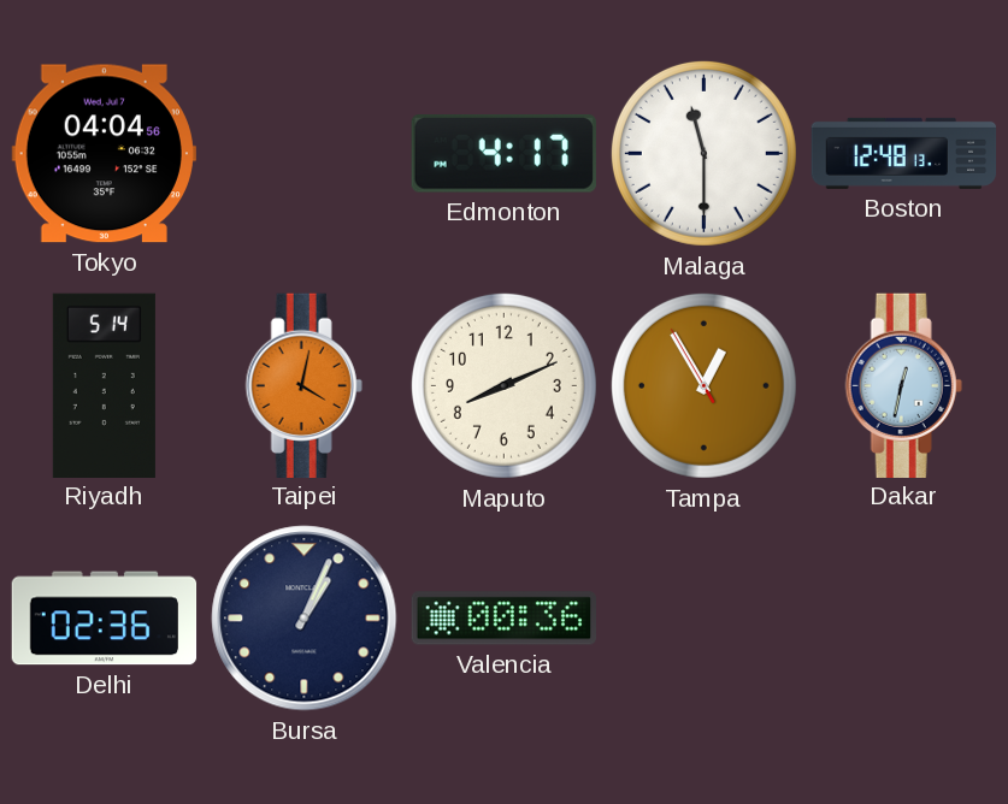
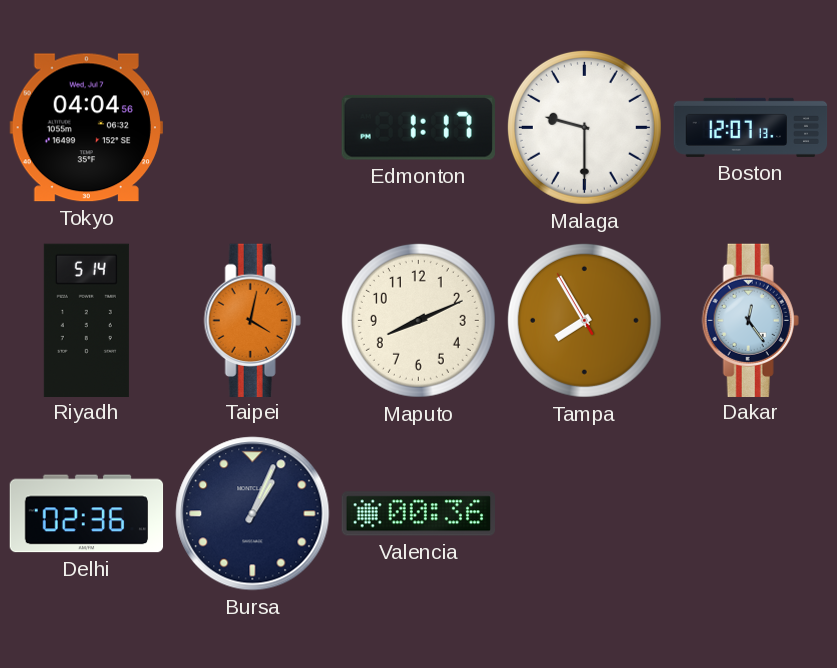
Edmonton: 4:17 -> 1:17 (418, 128)
Malaga: 11:30 -> 9:30 (584, 127)
Boston: 12:48 -> 12:07 (751, 127)
Tampa: 12:54 -> 7:54 (584, 320)
Dakar: 12:32 -> 12:24 (750, 320)
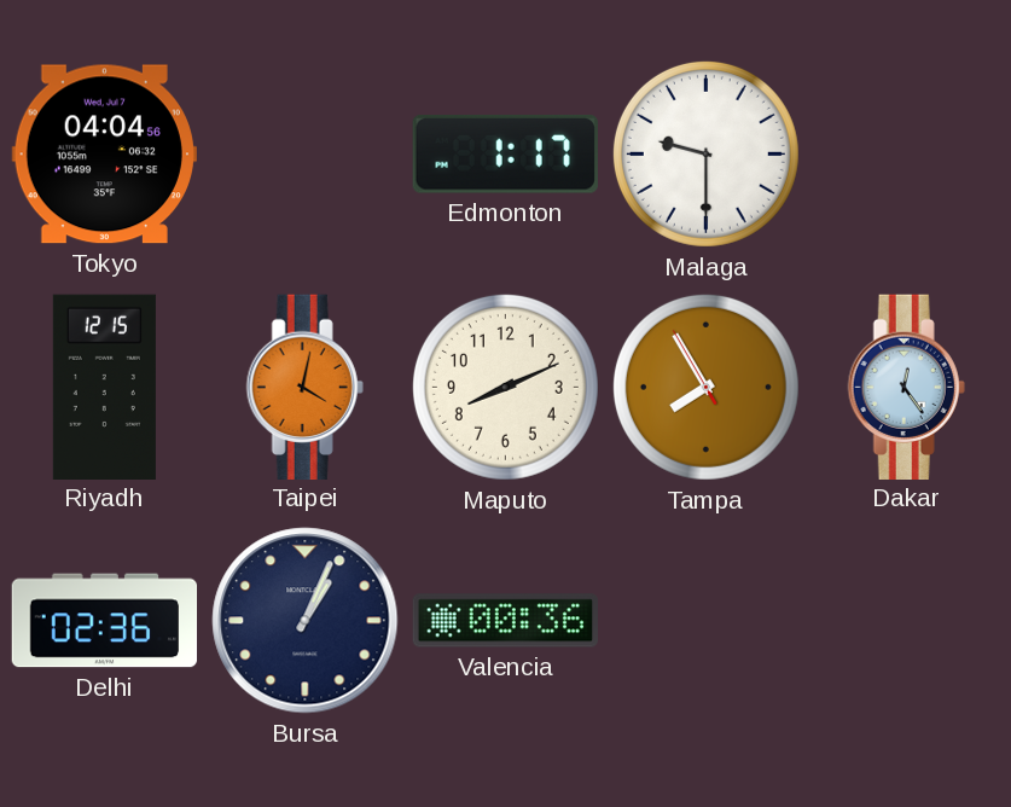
Boston: 12:07 -> none (751, 127)
Riyadh: 5:14 -> 12:15 (104, 387)
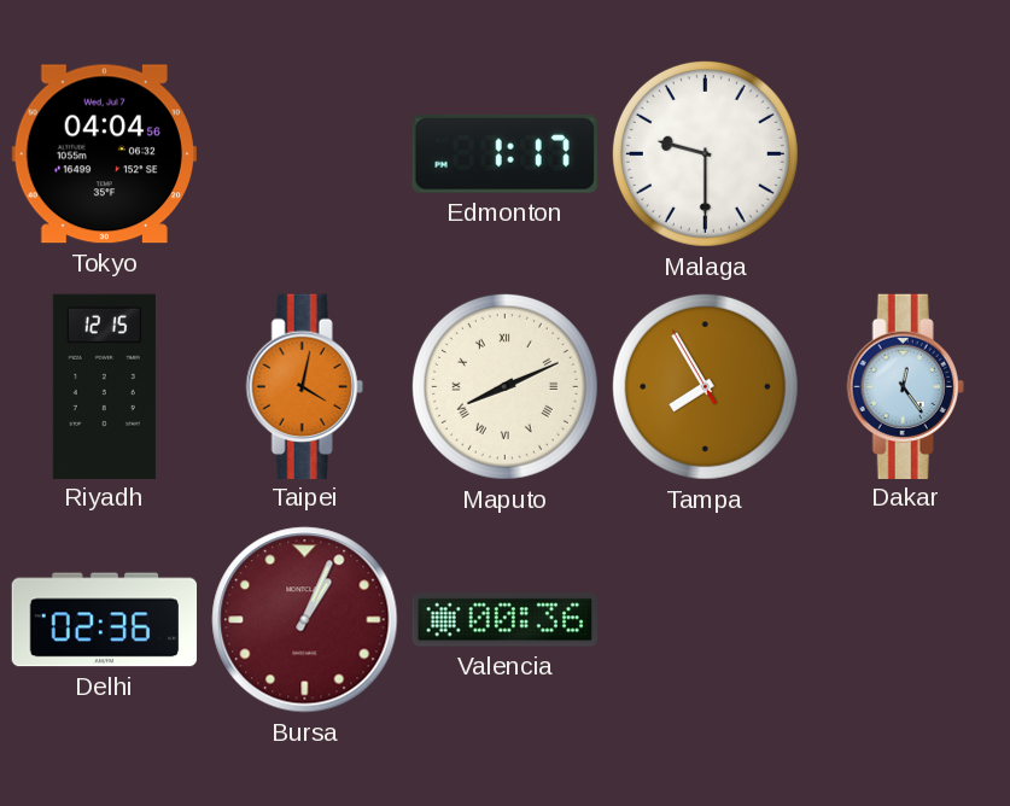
Maputo numerals: Arabic -> Roman (504, 386)
Bursa dial: navy -> burgundy (305, 620)
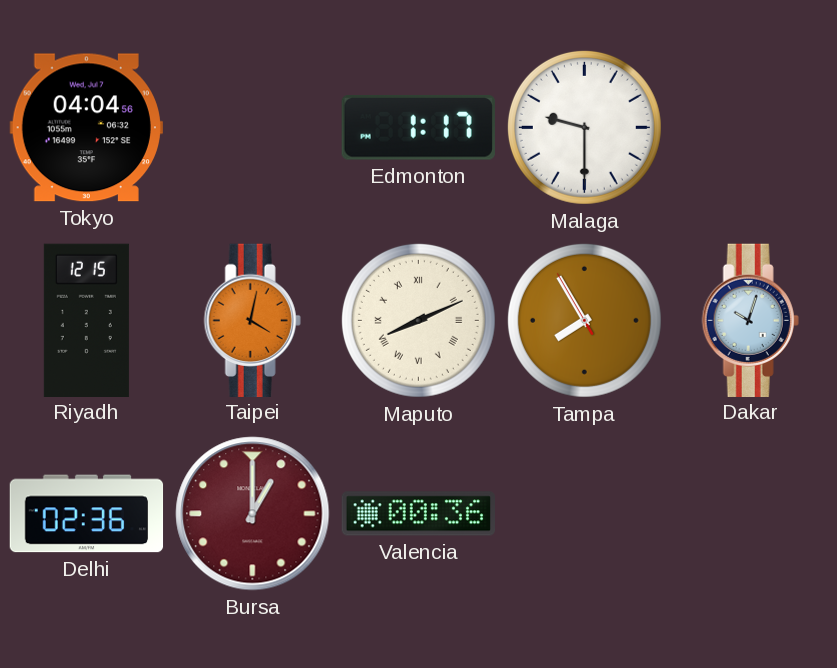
Dakar: 12:24 -> 10:03 (750, 320)
Bursa: 1:04 -> 1:00 (253, 514)
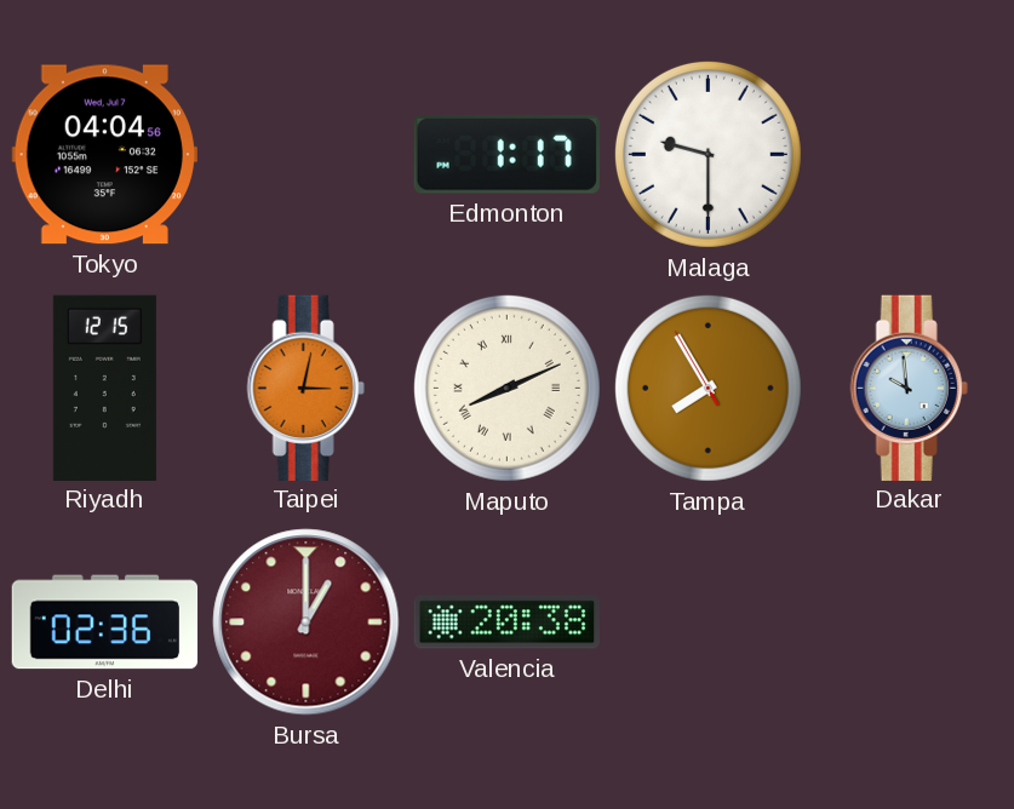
Taipei: 4:02 -> 3:02 (305, 388)
Dakar: 10:03 -> 9:59 (909, 388)
Valencia: 00:36 -> 20:38 (506, 622)
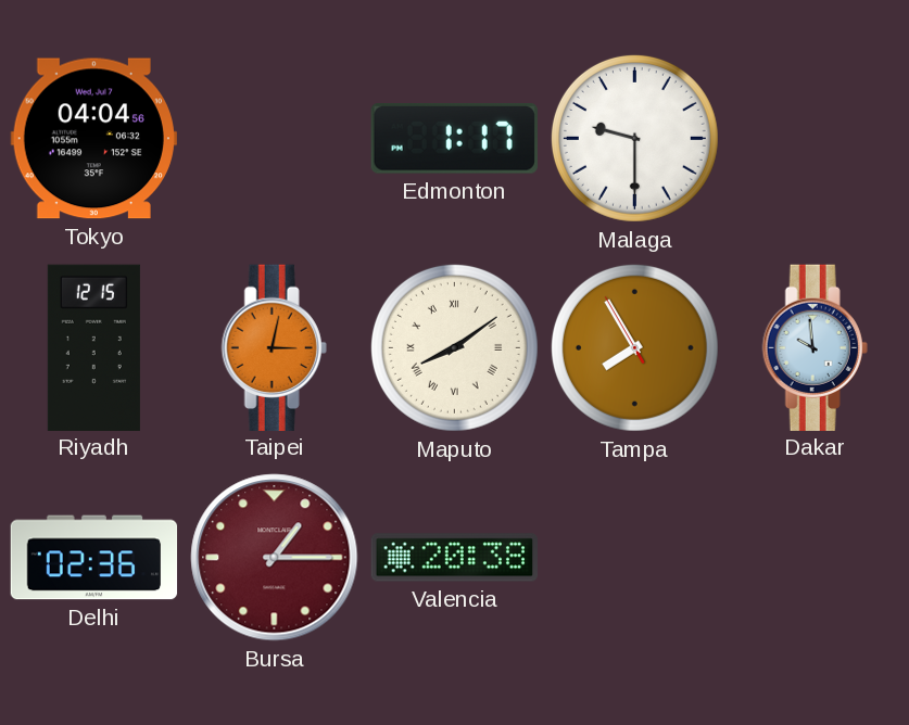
Maputo: 8:11 -> 8:09 (454, 347)
Bursa: 1:00 -> 1:15 (275, 558)
